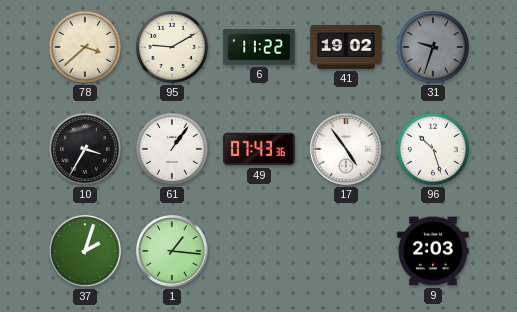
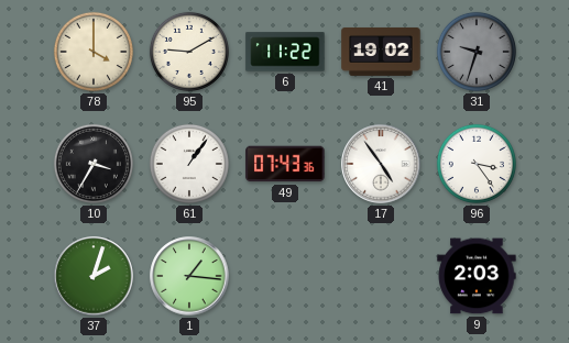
78: 3:38 -> 4:00 (94, 52)
96: 10:27 -> 3:24 (477, 164)
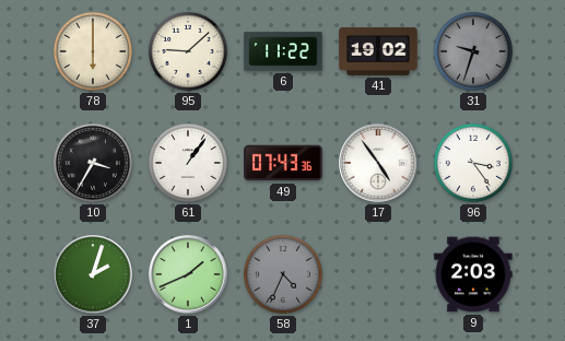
78: 4:00 -> 6:00 (93, 51)
95: 9:10 -> 9:08 (188, 51)
1: 1:16 -> 1:41 (188, 274)
58: none -> 4:34 (283, 274)
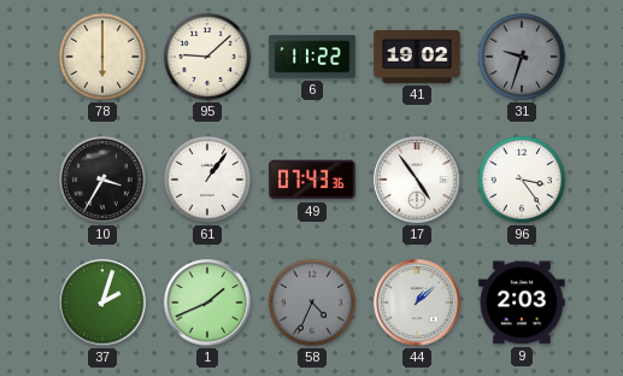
44: none -> 1:08 (417, 302)
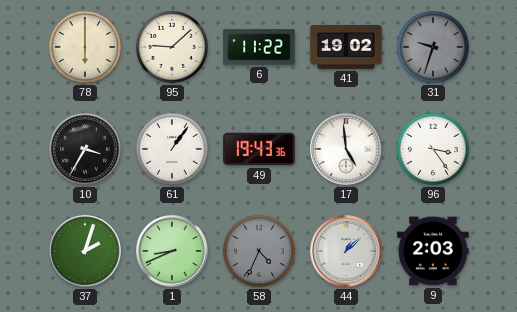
49: 07:43 -> 19:43 (259, 149)
17: 4:54 -> 4:59 (346, 149)
1: 1:41 -> 8:41 (172, 251)
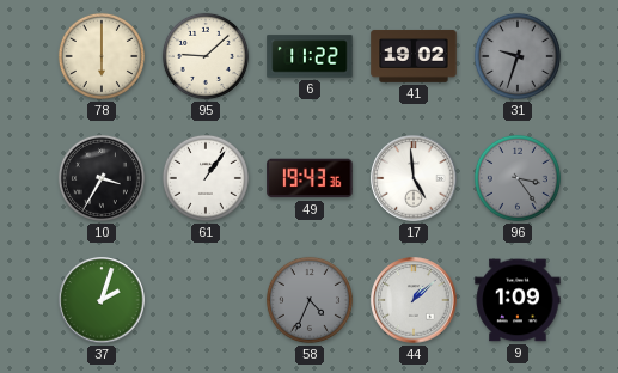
96 dial: white -> grey (518, 178)
1: 8:41 -> none (172, 251)
9: 2:03 -> 1:09 (518, 300)
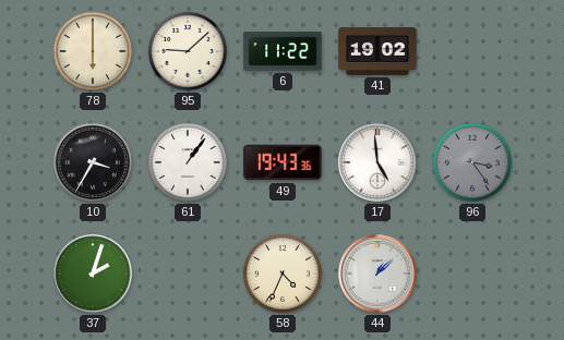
31: 9:33 -> none (518, 56)
58 dial: grey -> cream (283, 274)
9: 1:09 -> none (518, 300)
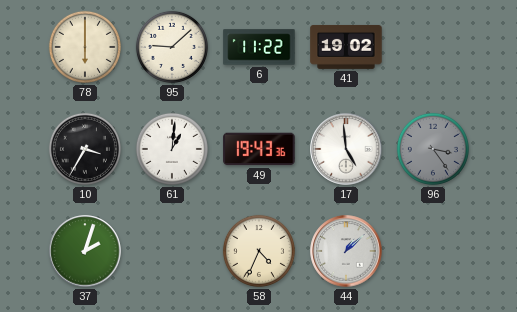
61: 1:06 -> 1:01 (172, 149)
